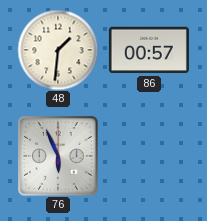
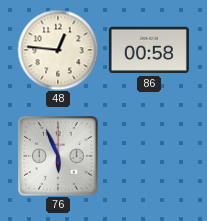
48: 1:31 -> 12:46 (58, 50)
86: 00:57 -> 00:58 (149, 50)
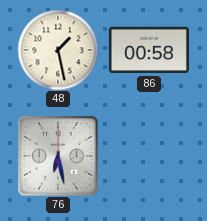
48: 12:46 -> 1:28 (58, 50)
76: 5:56 -> 6:28 (58, 156)
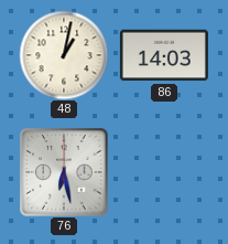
48: 1:28 -> 1:02 (64, 55)
86: 00:58 -> 14:03 (164, 55)
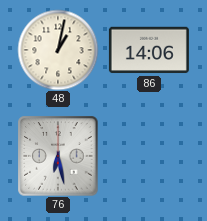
86: 14:03 -> 14:06 (149, 50)
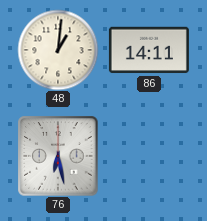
48: 1:02 -> 1:01 (58, 50)
86: 14:06 -> 14:11 (149, 50)
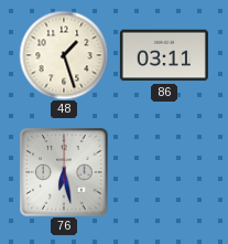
48: 1:01 -> 1:27 (64, 55)
86: 14:11 -> 03:11 (164, 55)
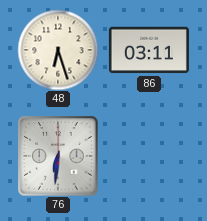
48: 1:27 -> 6:27 (58, 50)
76: 6:28 -> 6:31 (58, 156)
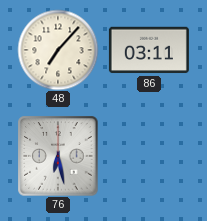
48: 6:27 -> 7:07 (58, 50)
76: 6:31 -> 6:28 (58, 156)
